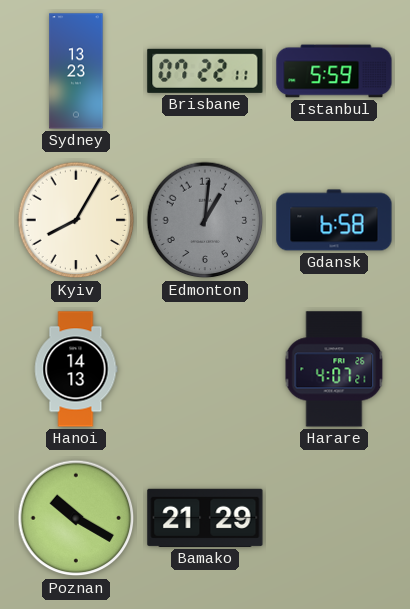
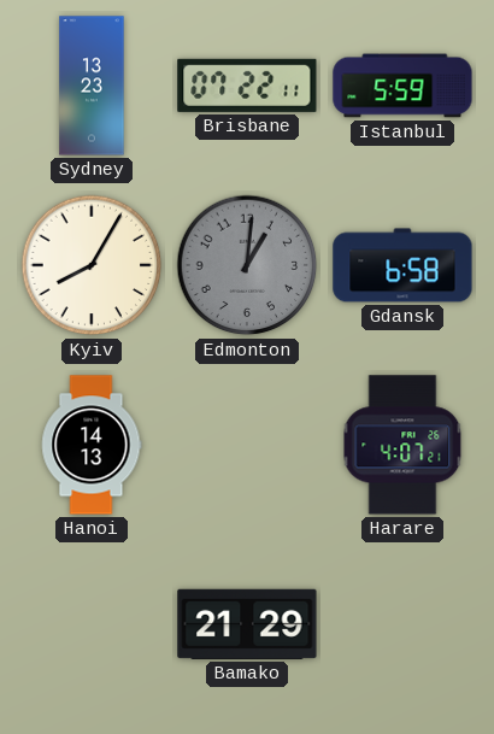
Poznan: 10:20 -> none (76, 518)
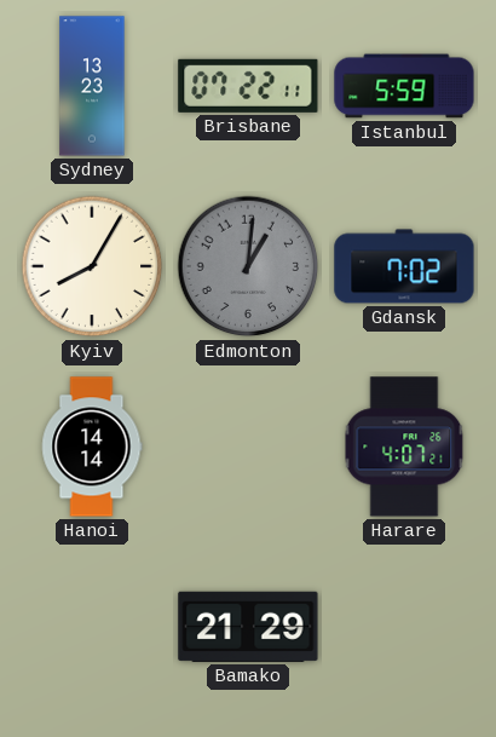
Gdansk: 6:58 -> 7:02 (404, 266)
Hanoi: 14:13 -> 14:14 (92, 447)
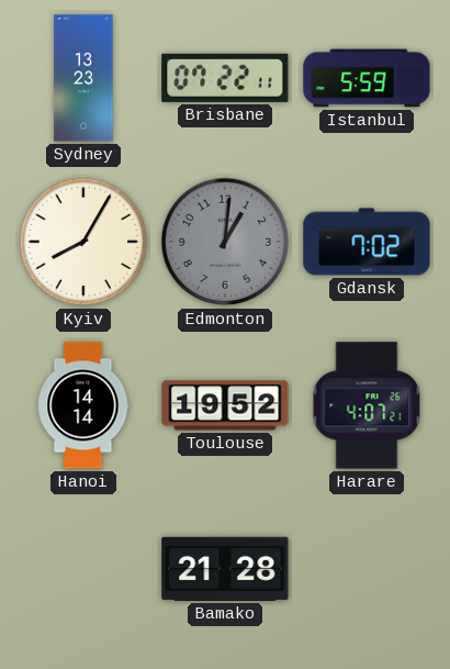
Toulouse: none -> 19:52 (225, 405)
Bamako: 21:29 -> 21:28 (225, 569)
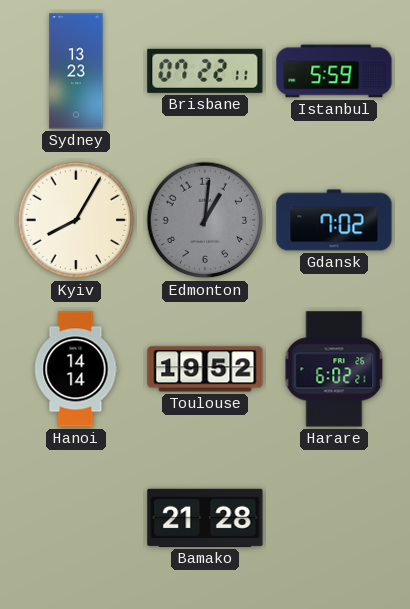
Harare: 4:07 -> 6:02 (334, 369)
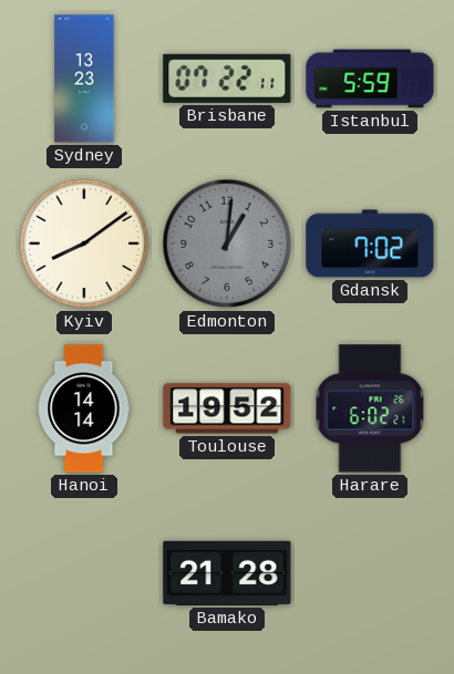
Kyiv: 8:05 -> 8:09 (84, 243)
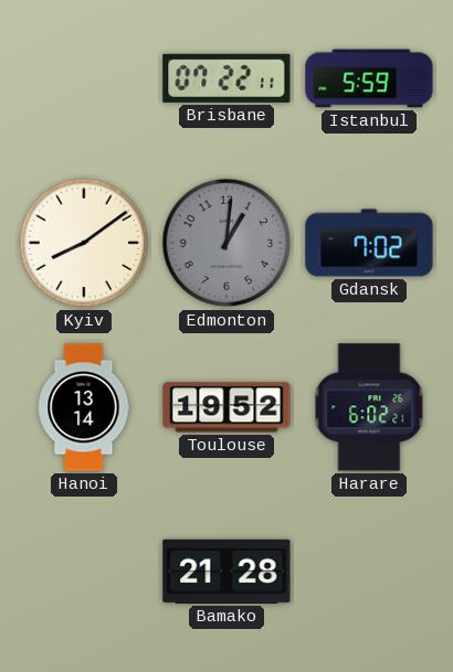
Sydney: 13:23 -> none (84, 79)
Hanoi: 14:14 -> 13:14 (84, 407)
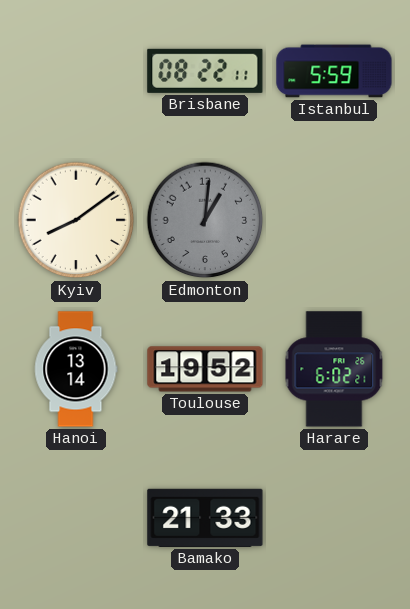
Brisbane: 07:22 -> 08:22 (205, 71)
Gdansk: 7:02 -> none (369, 243)
Bamako: 21:28 -> 21:33 (205, 518)
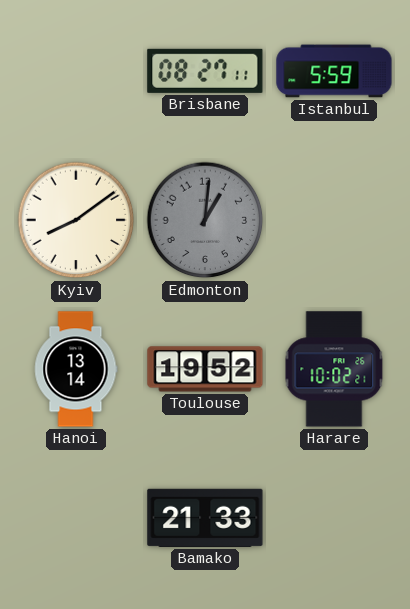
Brisbane: 08:22 -> 08:27 (205, 71)
Harare: 6:02 -> 10:02 (334, 369)
